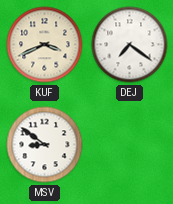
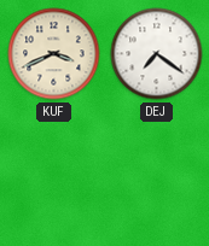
MSV: 8:51 -> none (45, 145)
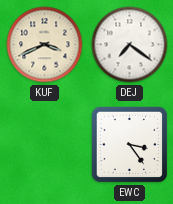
EWC: none -> 3:24 (130, 145)
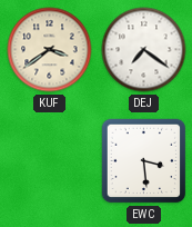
KUF: 3:41 -> 3:39 (50, 50)
EWC: 3:24 -> 3:29 (144, 161)
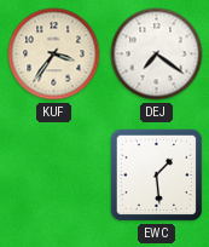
KUF: 3:39 -> 3:36 (54, 54)
EWC: 3:29 -> 1:29 (157, 176)
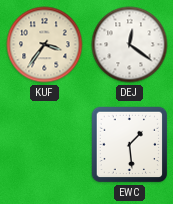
DEJ: 7:21 -> 12:21 (130, 45)
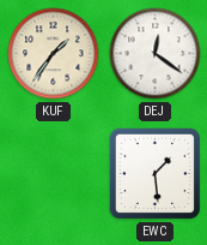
KUF: 3:36 -> 1:36 (54, 54)
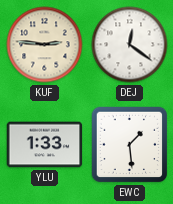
KUF: 1:36 -> 2:46 (45, 45)
YLU: none -> 1:33 (45, 145)
